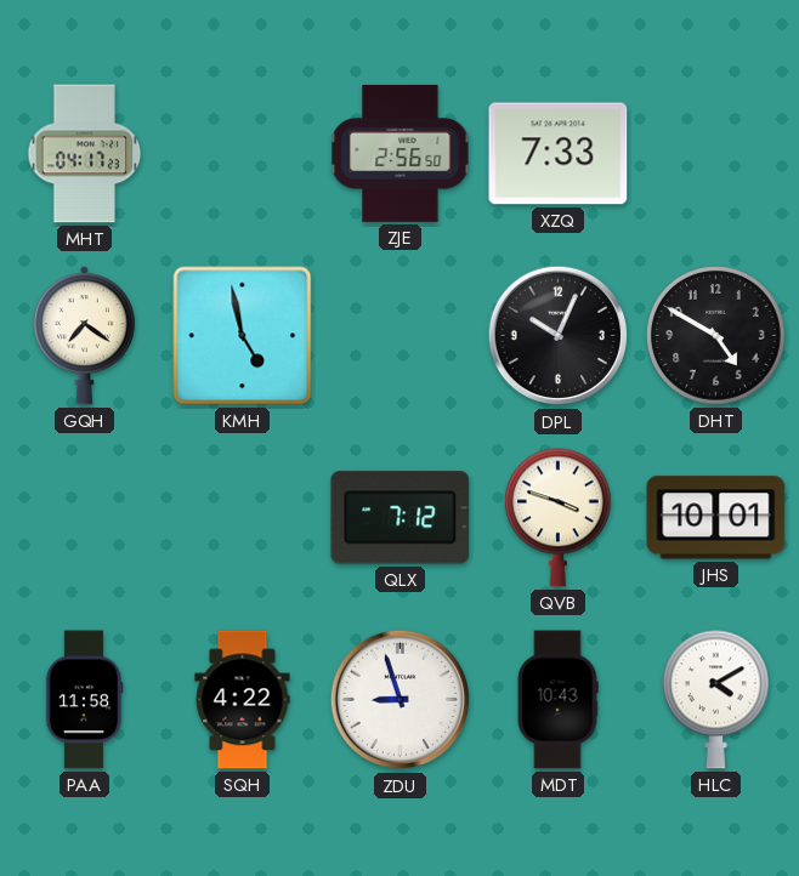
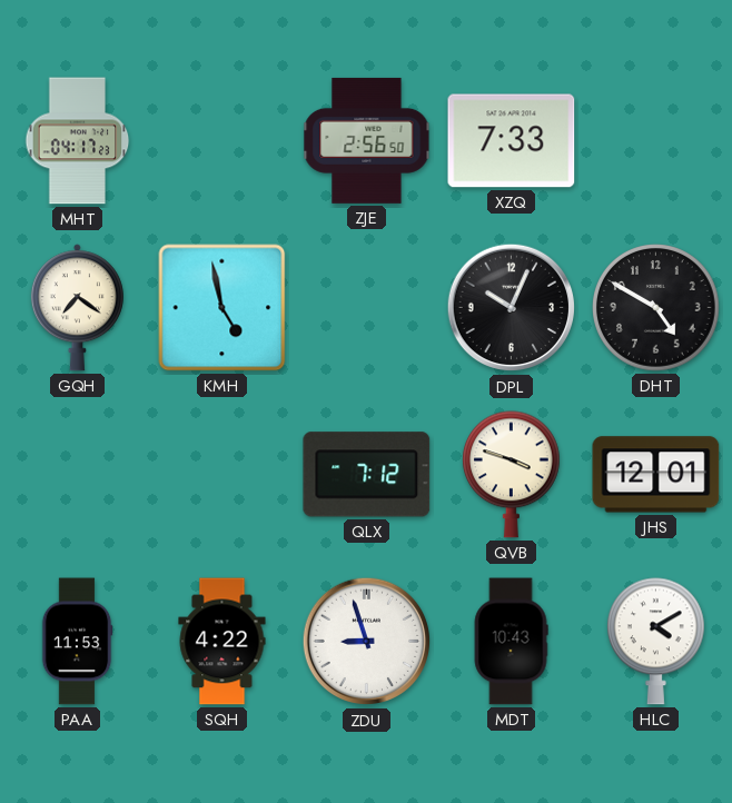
JHS: 10:01 -> 12:01 (656, 475)
PAA: 11:58 -> 11:53 (77, 642)
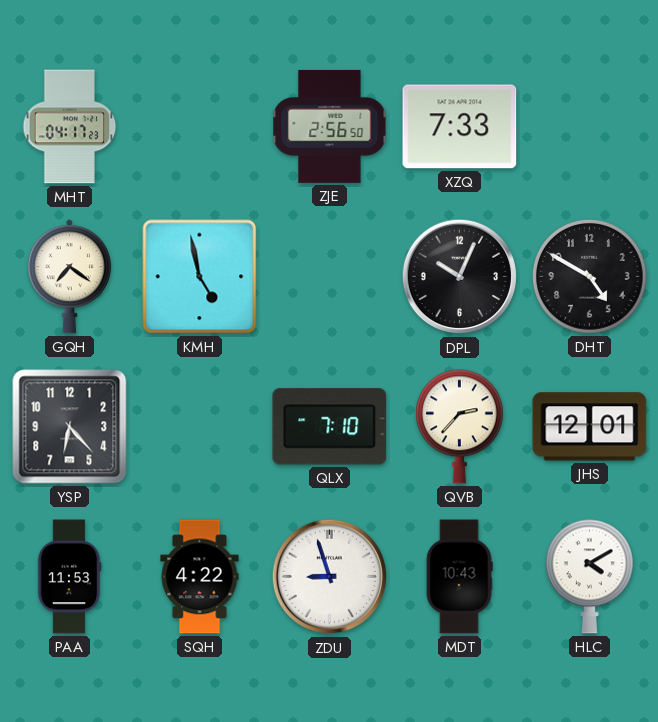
YSP: none -> 6:23 (70, 427)
QLX: 7:12 -> 7:10 (330, 427)
QVB: 3:48 -> 2:37 (459, 427)
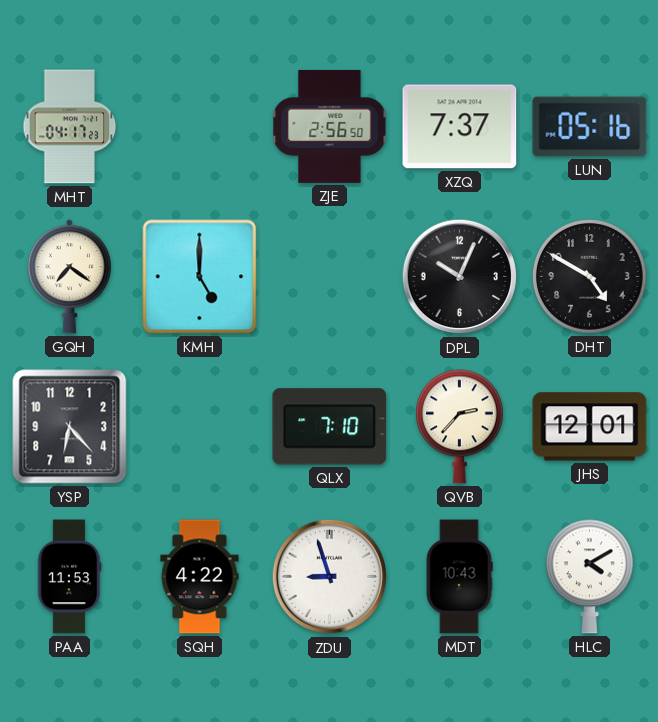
XZQ: 7:33 -> 7:37 (460, 127)
LUN: none -> 05:16 (590, 127)
KMH: 4:58 -> 5:00 (200, 277)
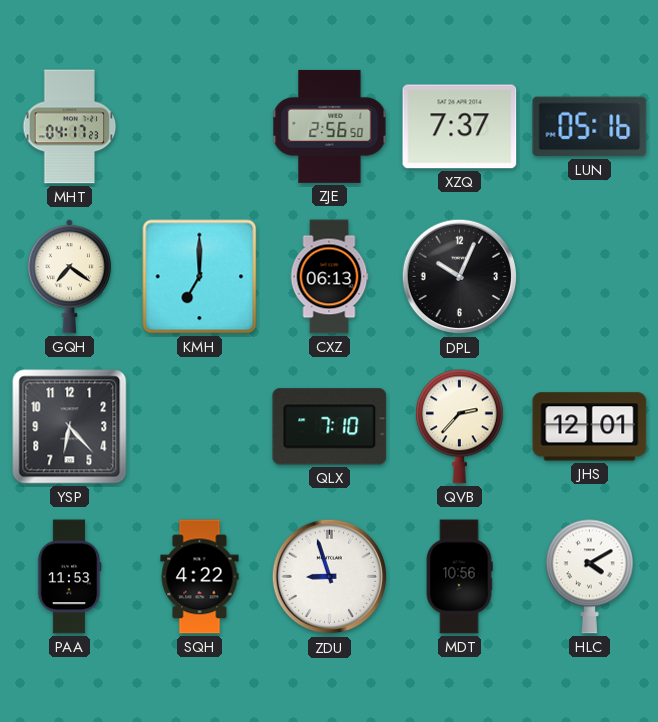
KMH: 5:00 -> 7:00 (200, 277)
CXZ: none -> 06:13 (329, 277)
DHT: 4:50 -> none (590, 277)
MDT: 10:43 -> 10:56 (459, 577)
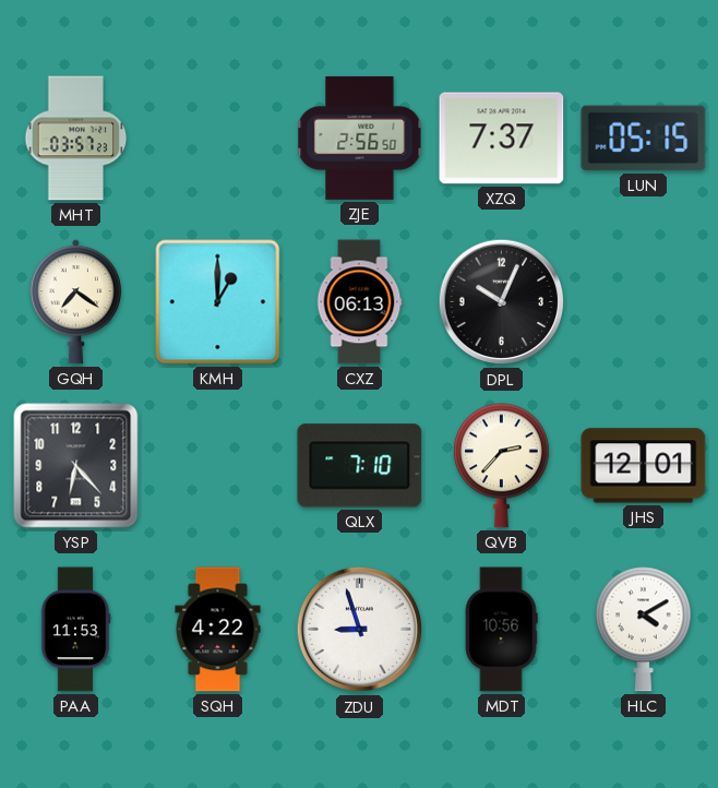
MHT: 04:17 -> 03:57 (76, 139)
LUN: 05:16 -> 05:15 (644, 139)
KMH: 7:00 -> 1:00 (218, 302)
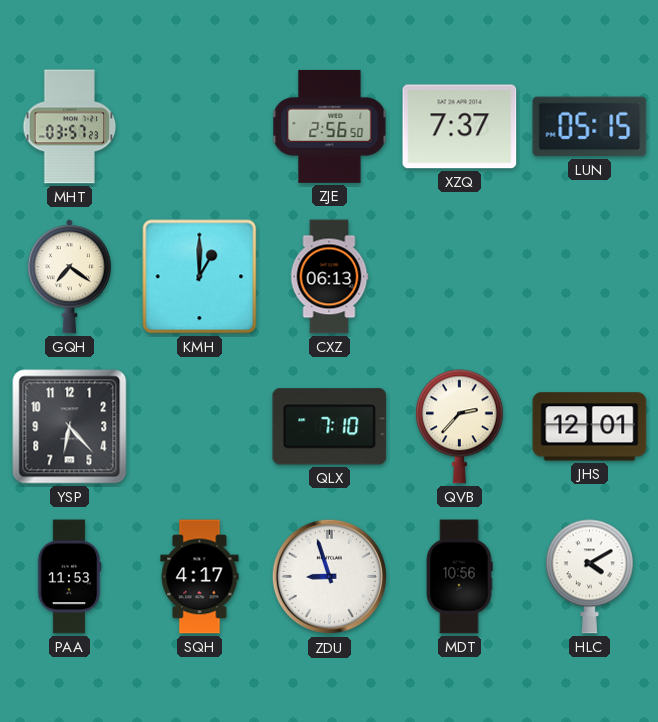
DPL: 10:04 -> none (502, 302)
SQH: 4:22 -> 4:17 (200, 577)
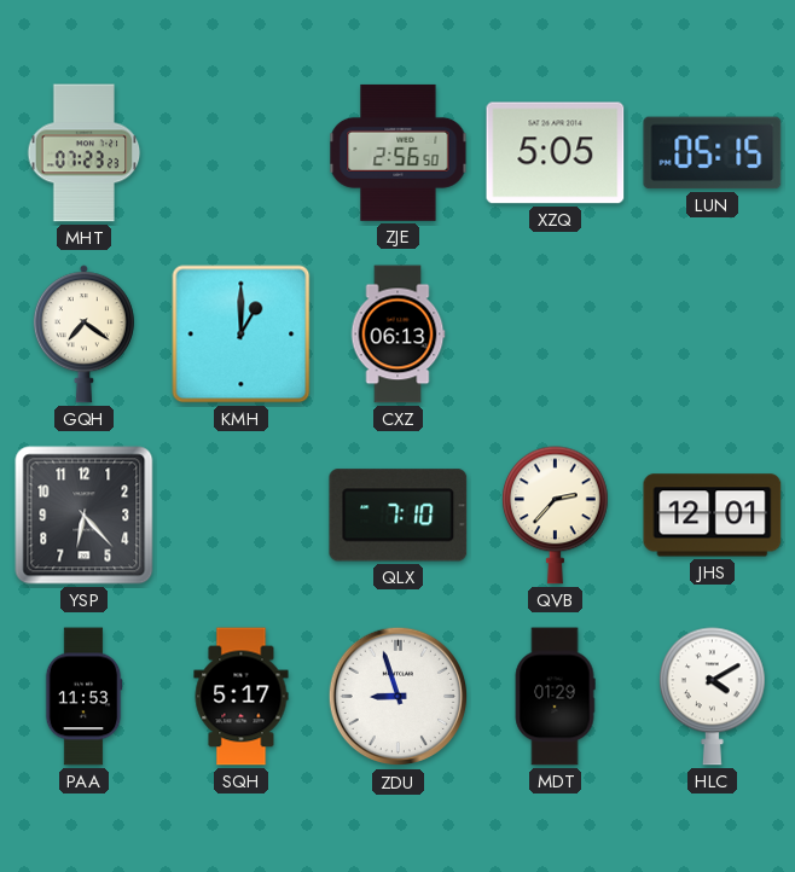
MHT: 03:57 -> 07:23 (85, 153)
XZQ: 7:37 -> 5:05 (556, 153)
SQH: 4:17 -> 5:17 (242, 697)
MDT: 10:56 -> 01:29 (555, 697)
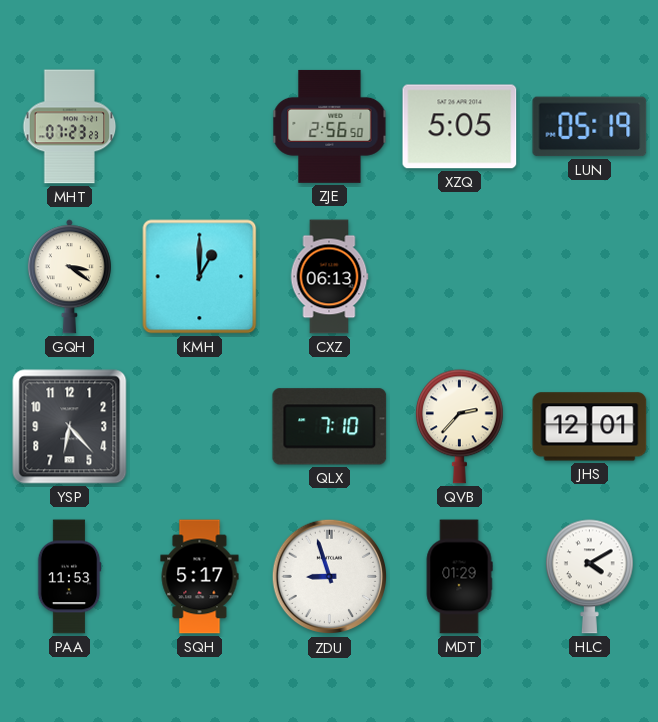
LUN: 05:15 -> 05:19 (590, 127)
GQH: 7:21 -> 3:21 (69, 277)
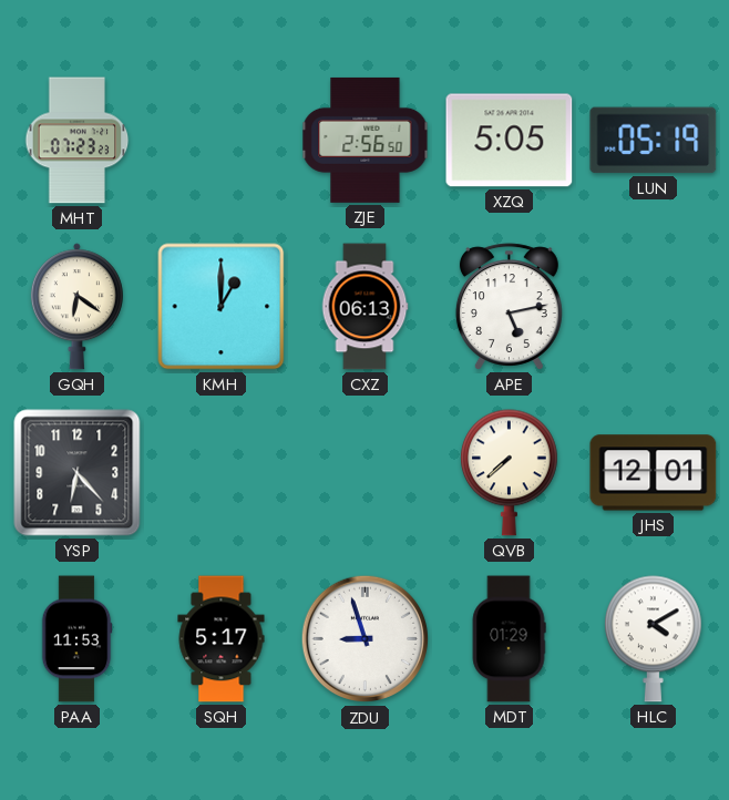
GQH: 3:21 -> 6:21 (76, 307)
APE: none -> 5:13 (509, 307)
QLX: 7:10 -> none (330, 427)
QVB: 2:37 -> 7:38 (509, 473)
